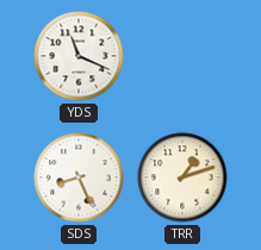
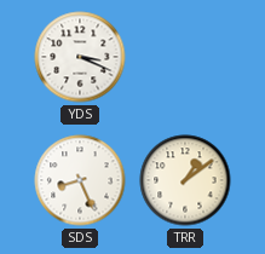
YDS: 11:19 -> 3:19 (80, 57)
TRR: 1:12 -> 1:09 (185, 180)
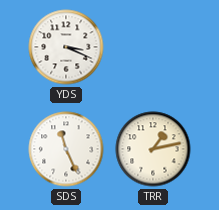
SDS: 8:26 -> 11:26 (66, 149)
TRR: 1:09 -> 1:13 (153, 149)
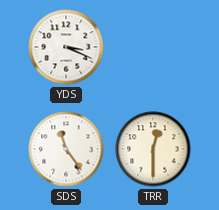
SDS: 11:26 -> 11:24 (66, 149)
TRR: 1:13 -> 12:30 (153, 149)
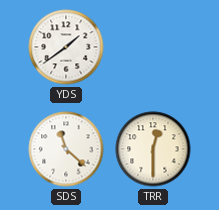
YDS: 3:19 -> 1:39 (66, 47)
SDS: 11:24 -> 11:22 (66, 149)
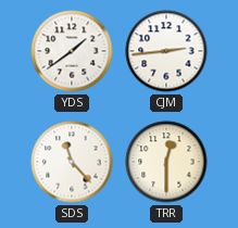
CJM: none -> 2:44 (166, 51)
SDS: 11:22 -> 11:23 (72, 162)
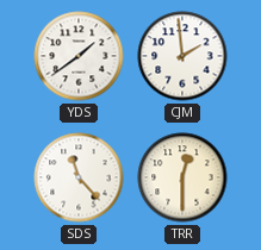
CJM: 2:44 -> 1:59 (182, 56)
